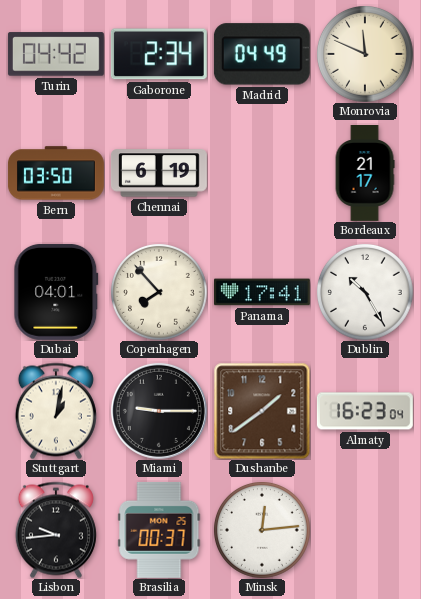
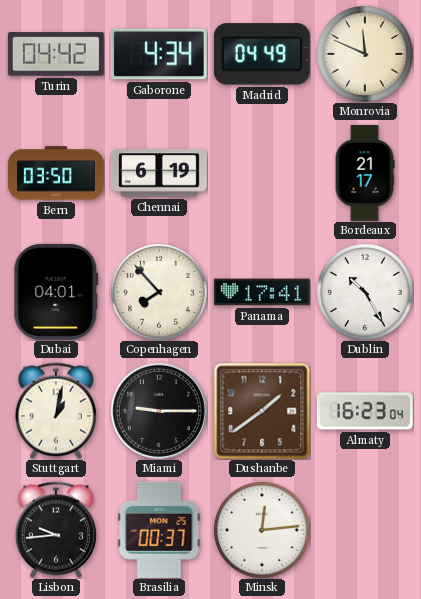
Gaborone: 2:34 -> 4:34 (159, 54)
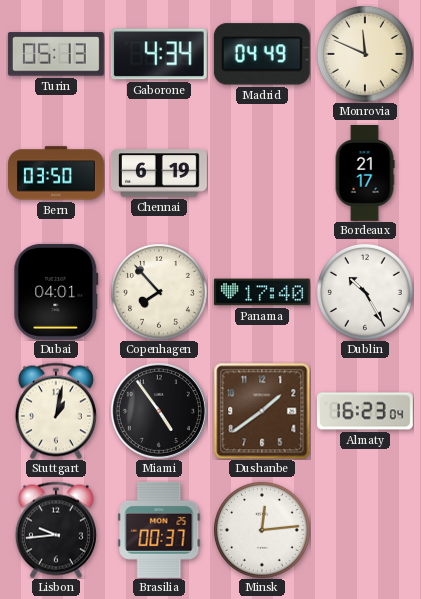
Turin: 04:42 -> 05:13 (56, 54)
Panama: 17:41 -> 17:40 (262, 292)
Miami: 9:15 -> 4:54 (159, 411)
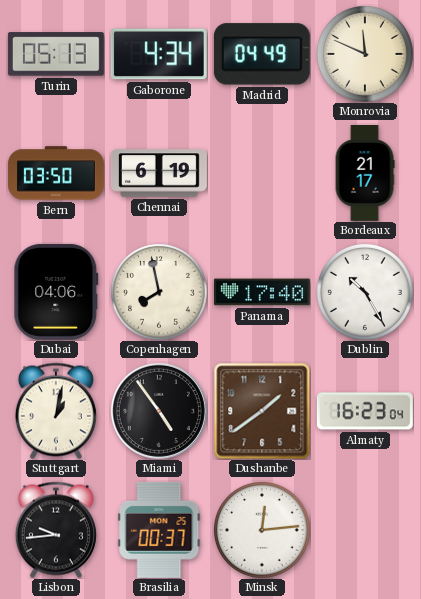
Dubai: 04:01 -> 04:06 (56, 292)
Copenhagen: 7:53 -> 7:58 (159, 292)
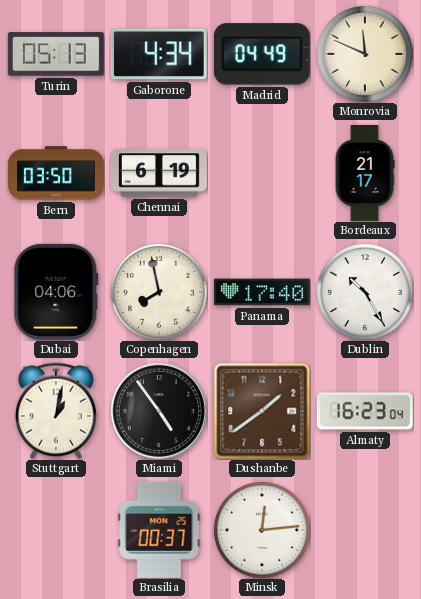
Lisbon: 9:44 -> none (56, 530)
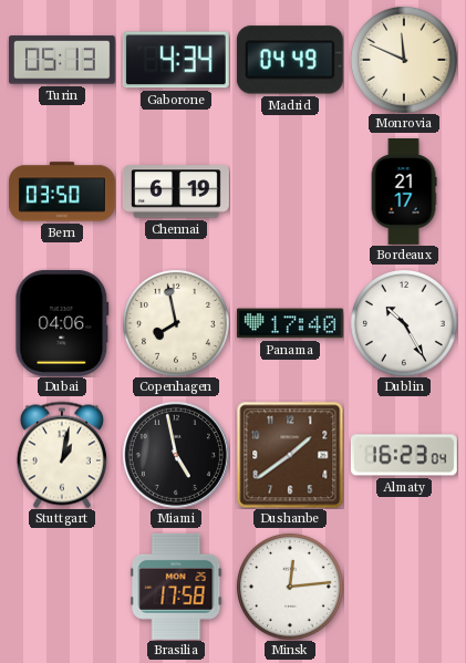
Miami: 4:54 -> 4:58 (176, 455)
Brasilia: 00:37 -> 17:58 (176, 587)
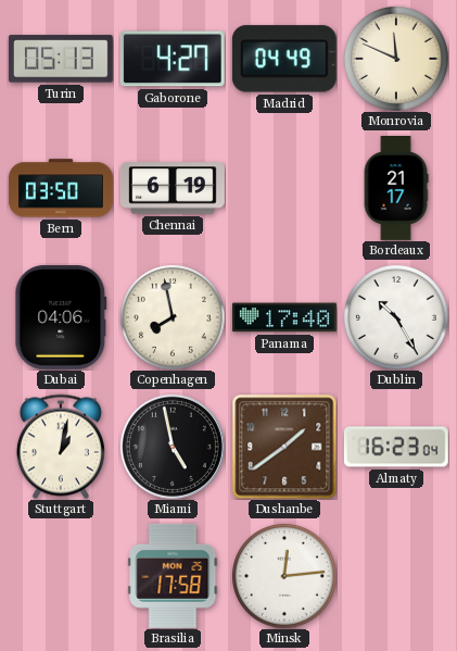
Gaborone: 4:34 -> 4:27 (173, 59)
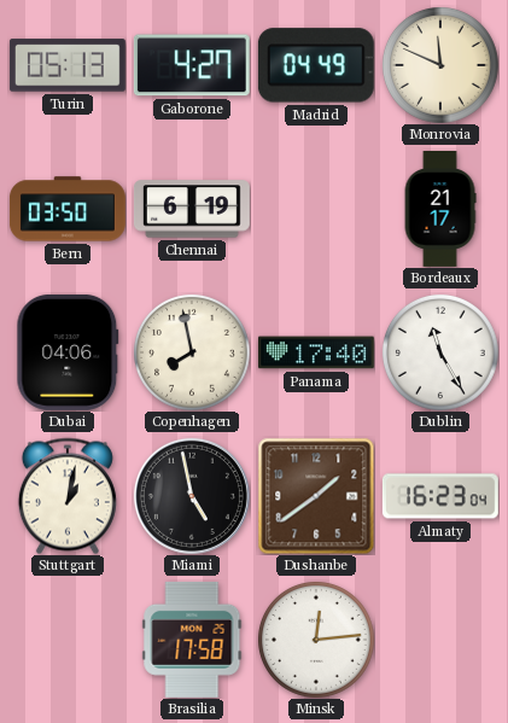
Dublin: 10:25 -> 11:25 (440, 352)
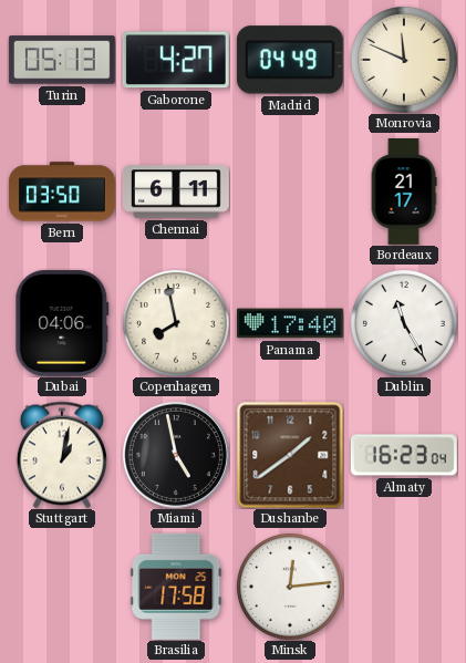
Chennai: 6:19 -> 6:11 (176, 191)
